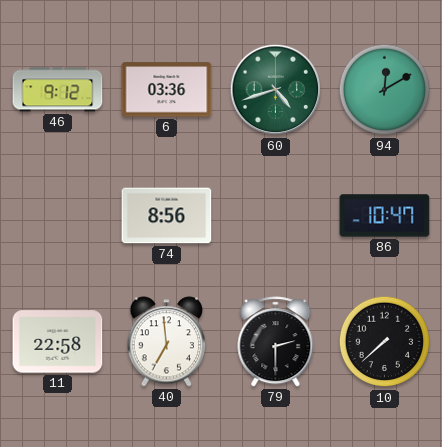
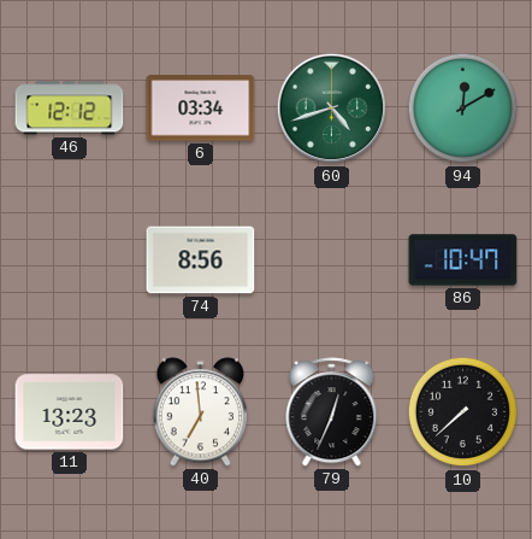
46: 9:12 -> 12:12 (70, 109)
6: 03:36 -> 03:34 (201, 109)
11: 22:58 -> 13:23 (70, 412)
79: 2:30 -> 12:34 (332, 412)
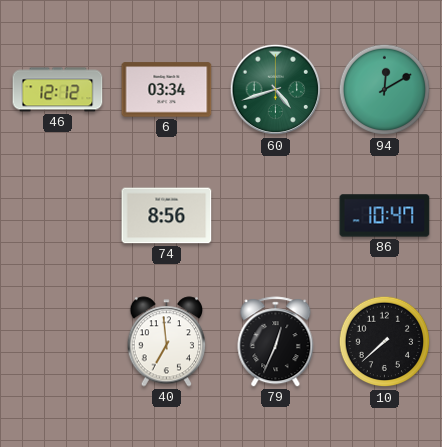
11: 13:23 -> none (70, 412)
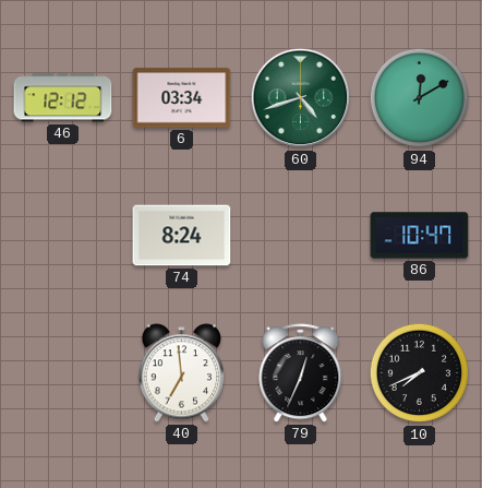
74: 8:56 -> 8:24 (182, 236)
10: 7:38 -> 7:41 (420, 373)
